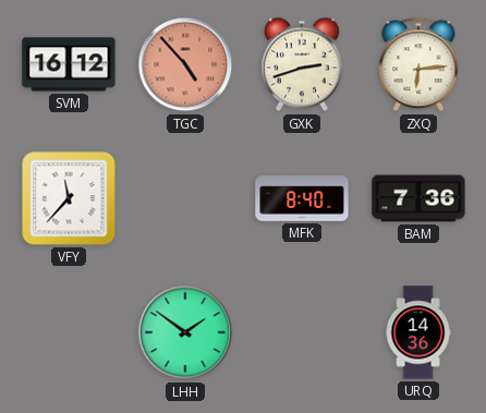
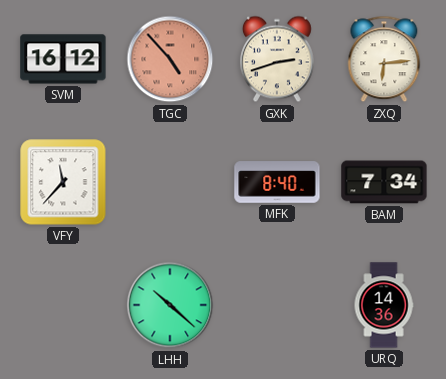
BAM: 7:36 -> 7:34 (384, 182)
LHH: 1:51 -> 10:22 (170, 305)
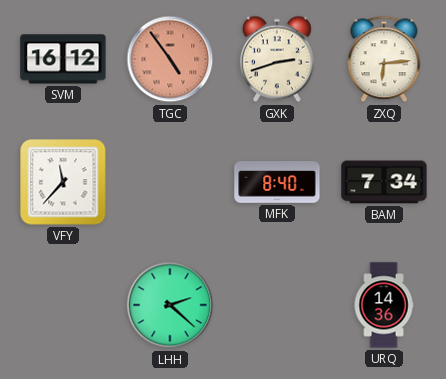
TGC: 4:53 -> 4:54 (170, 59)
LHH: 10:22 -> 2:22 (170, 305)
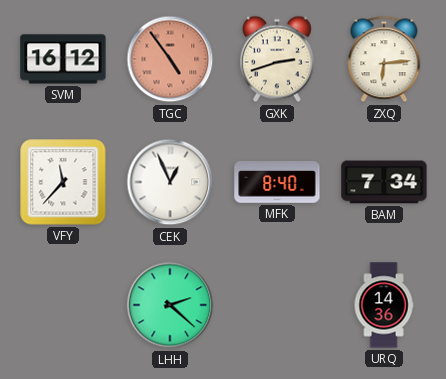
CEK: none -> 12:56 (170, 182)
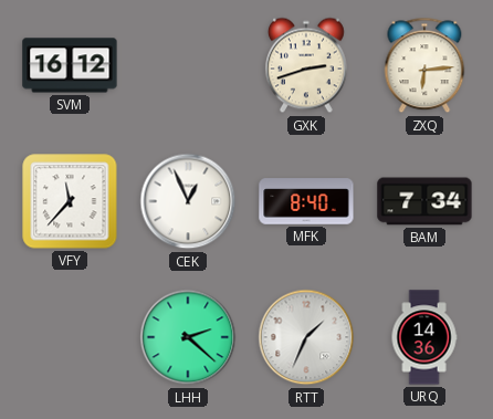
TGC: 4:54 -> none (170, 59)
RTT: none -> 1:34 (306, 337)
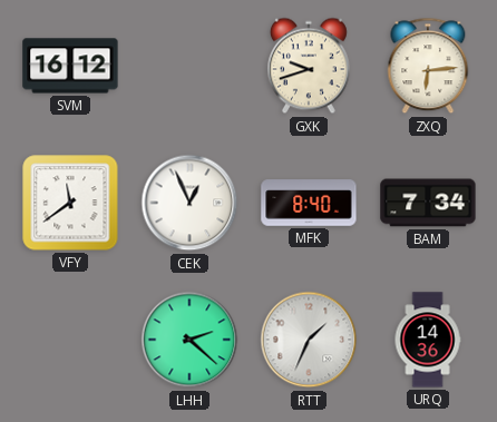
GXK: 2:42 -> 9:42 (309, 66)
VFY: 11:37 -> 11:39 (70, 203)
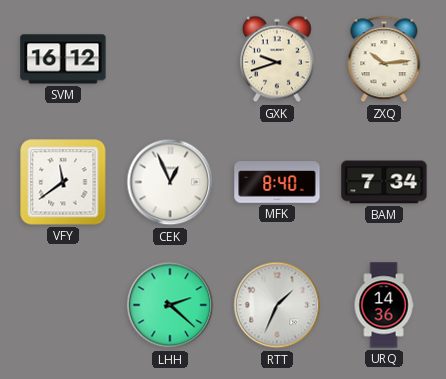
ZXQ: 6:14 -> 10:14 (384, 59)
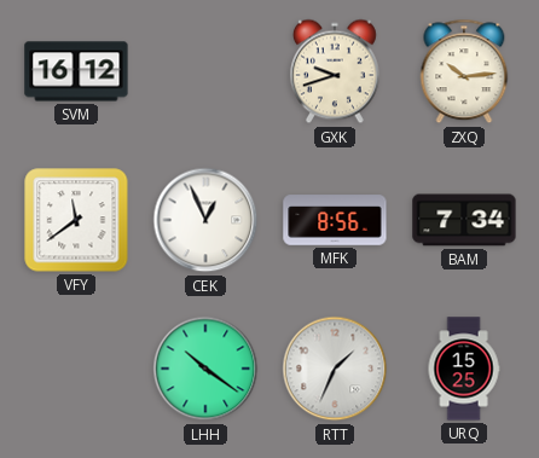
MFK: 8:40 -> 8:56 (335, 220)
LHH: 2:22 -> 10:21 (205, 369)
URQ: 14:36 -> 15:25 (464, 369)
